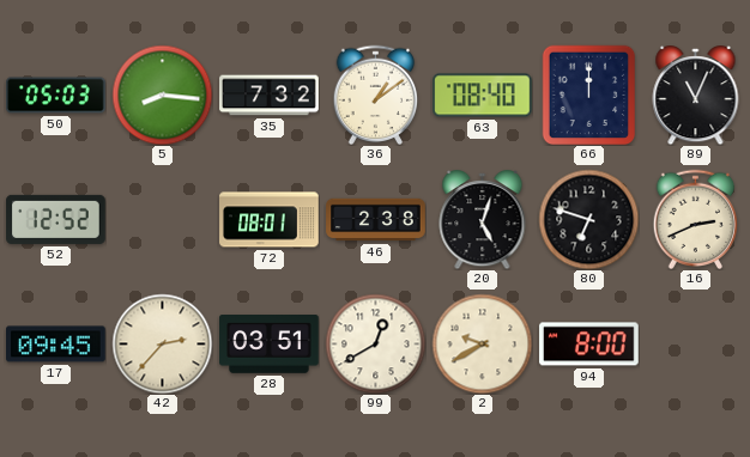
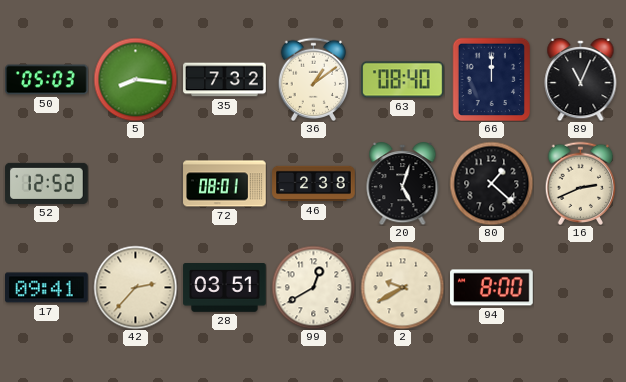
80: 6:48 -> 1:22 (491, 183)
17: 09:45 -> 09:41 (47, 288)
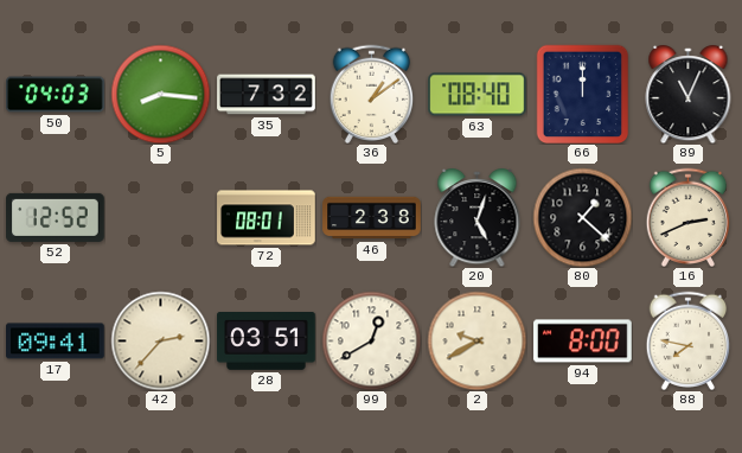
50: 05:03 -> 04:03 (56, 95)
88: none -> 7:47 (689, 340)
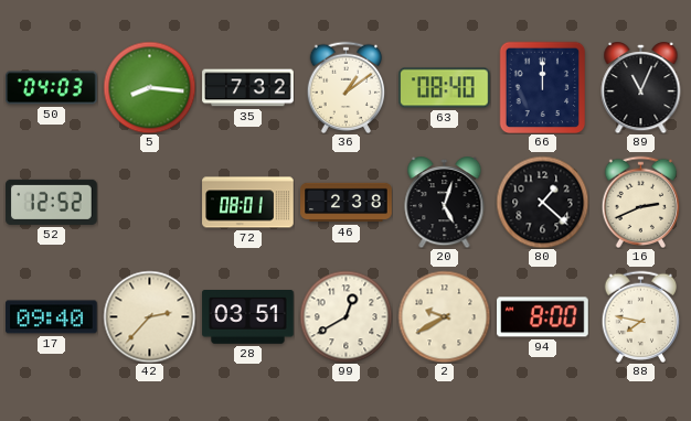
17: 09:41 -> 09:40 (52, 317)
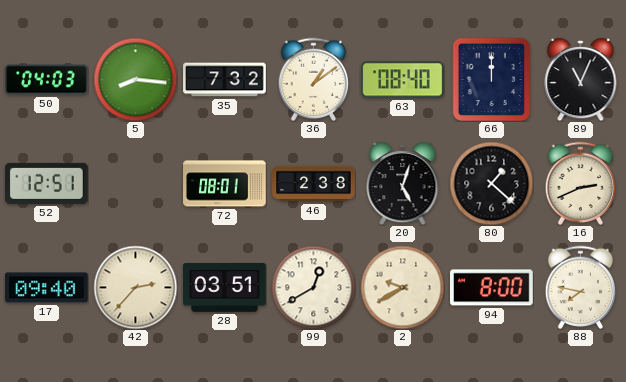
52: 12:52 -> 12:51 (47, 183)
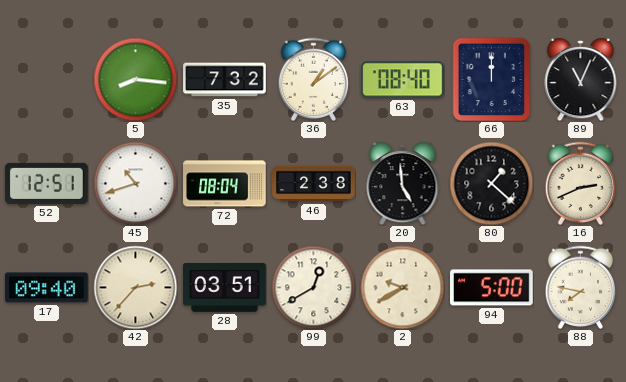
50: 04:03 -> none (47, 80)
45: none -> 10:42 (135, 183)
72: 08:01 -> 08:04 (225, 184)
20: 5:03 -> 4:59 (403, 183)
94: 8:00 -> 5:00 (492, 288)
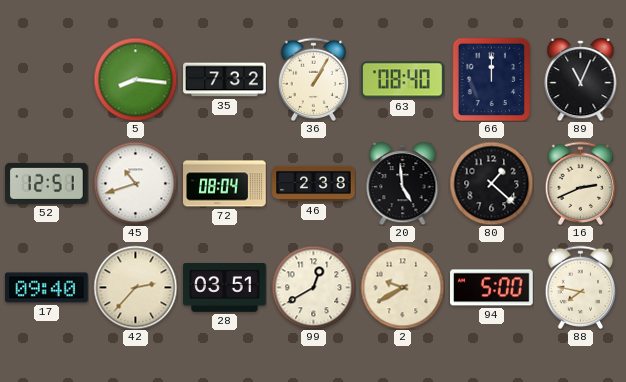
36: 1:09 -> 1:05 (314, 79)
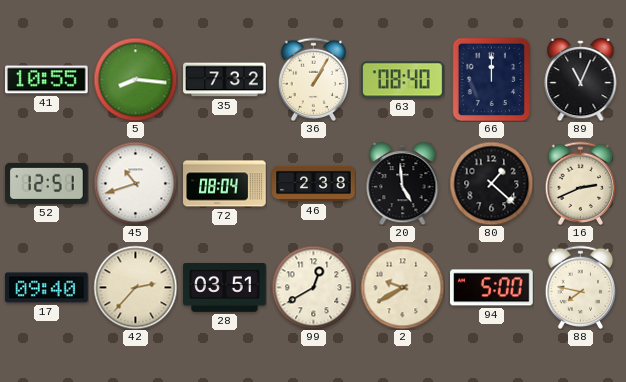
41: none -> 10:55 (47, 80)
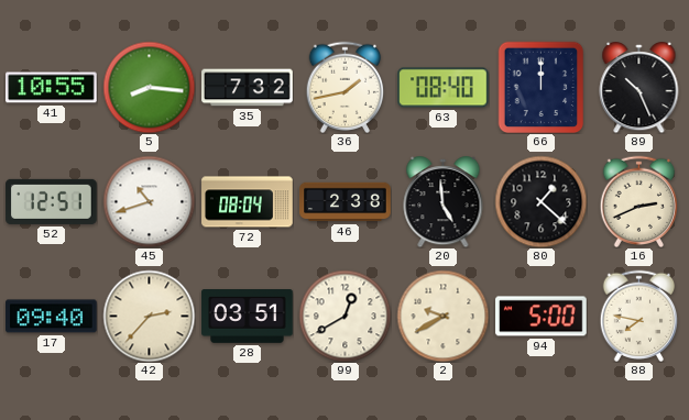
36: 1:05 -> 1:43 (346, 87)
89: 11:04 -> 10:26 (639, 87)
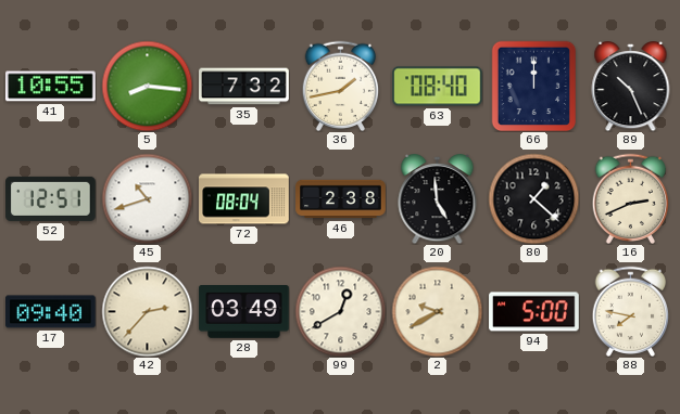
28: 03:51 -> 03:49 (244, 312)
